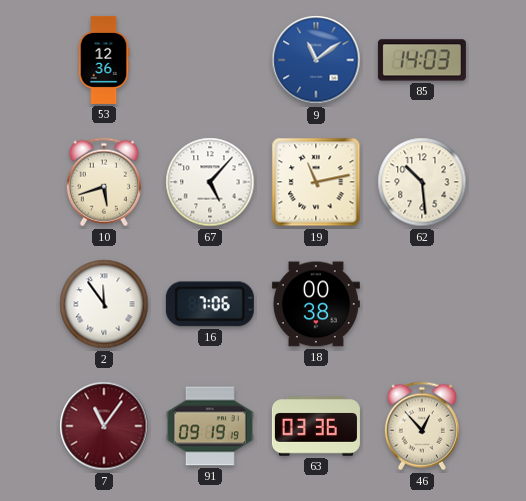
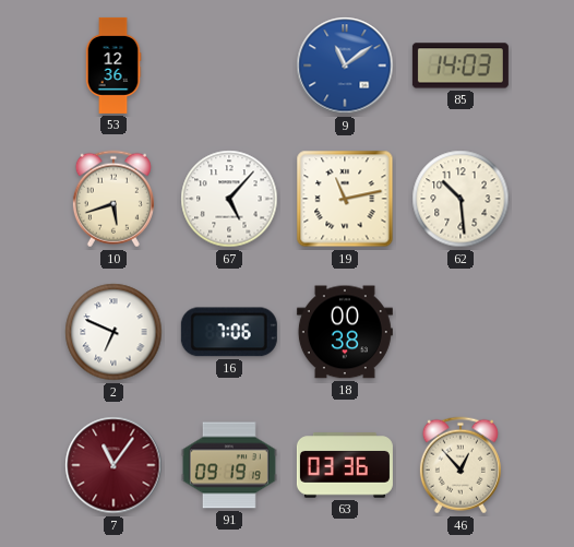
2: 11:54 -> 6:49 (113, 332)
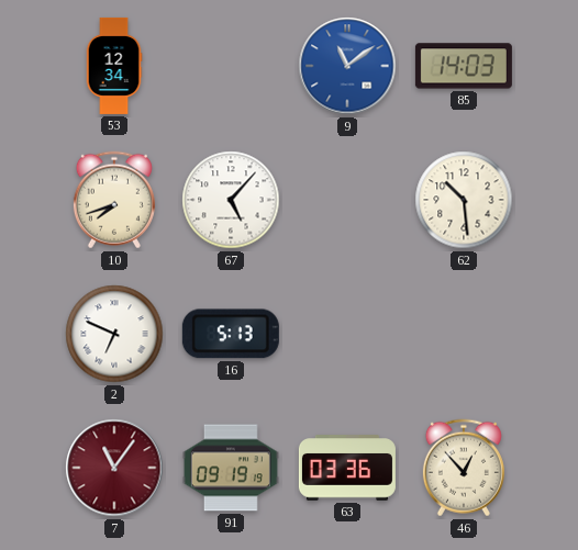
53: 12:36 -> 12:34 (114, 66)
10: 5:42 -> 7:42 (114, 200)
19: 11:13 -> none (345, 199)
16: 7:06 -> 5:13 (231, 334)
18: 00:38 -> none (345, 332)
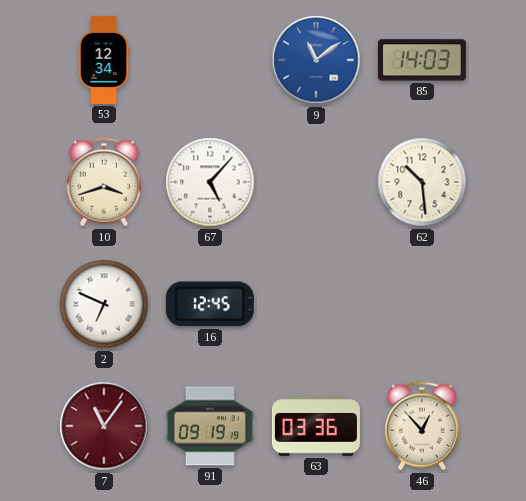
10: 7:42 -> 3:42 (104, 182)
16: 5:13 -> 12:45 (210, 304)
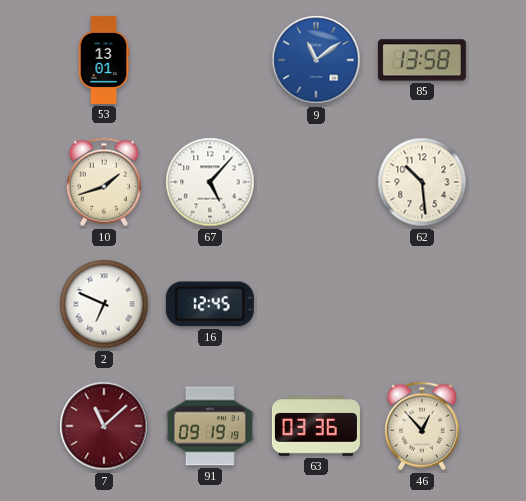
53: 12:34 -> 13:01 (104, 60)
85: 14:03 -> 13:58 (422, 60)
10: 3:42 -> 1:42 (104, 182)
7: 11:06 -> 11:08 (104, 426)
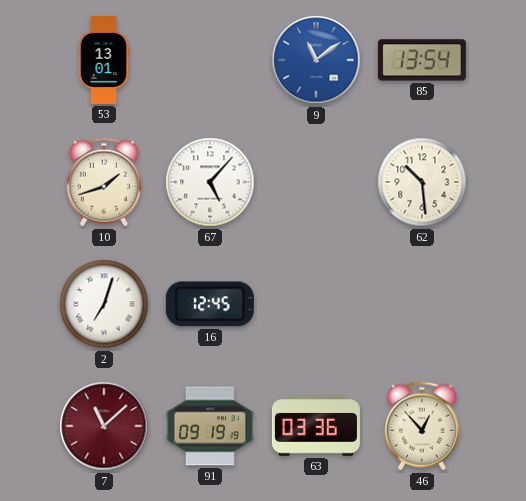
85: 13:58 -> 13:54 (422, 60)
2: 6:49 -> 7:03 (104, 304)
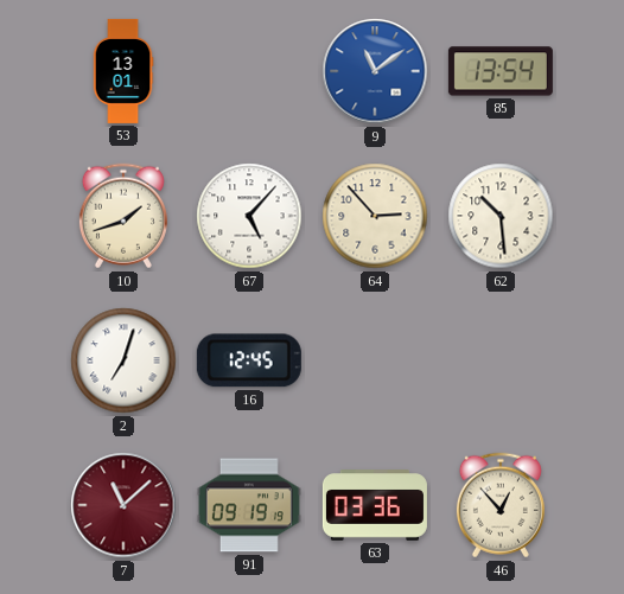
64: none -> 2:53 (375, 216)
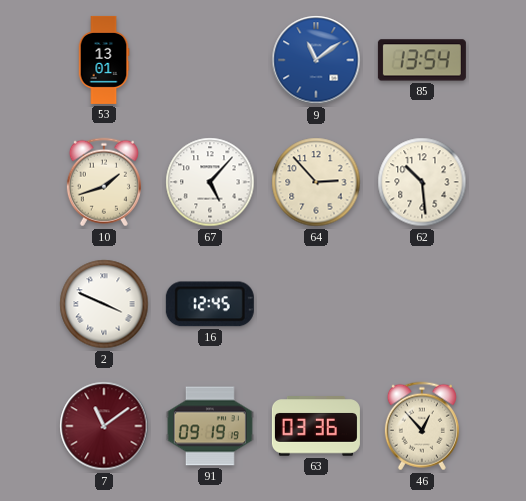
2: 7:03 -> 3:49 (104, 304)
7: 11:08 -> 11:09 (104, 426)
